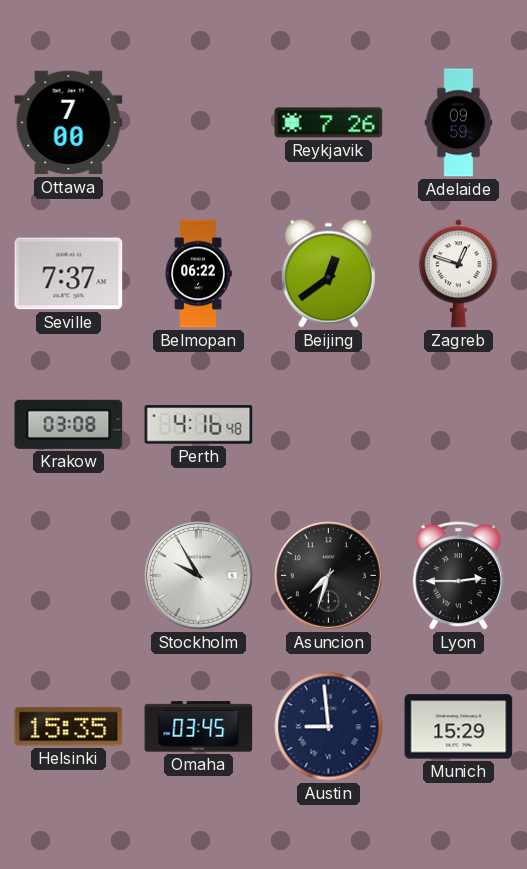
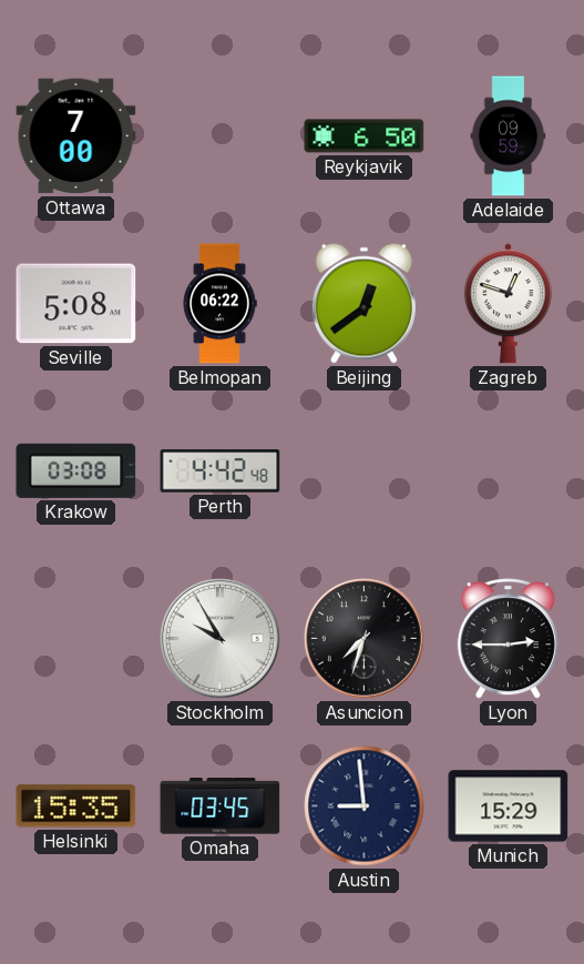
Reykjavik: 7:26 -> 6:50 (365, 136)
Seville: 7:37 -> 5:08 (76, 304)
Perth: 4:16 -> 4:42 (221, 471)
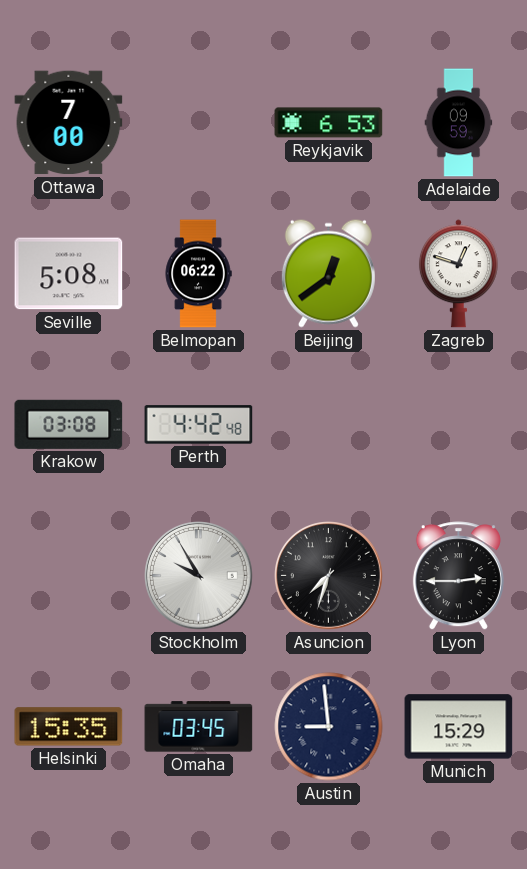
Reykjavik: 6:50 -> 6:53 (329, 123)
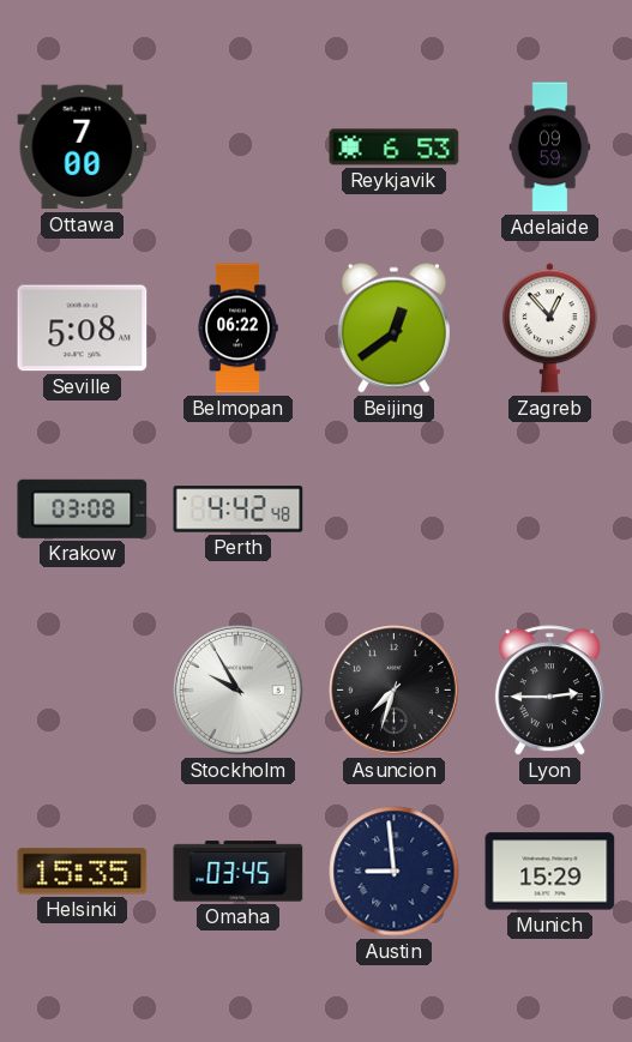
Zagreb: 12:48 -> 12:53 (549, 329)
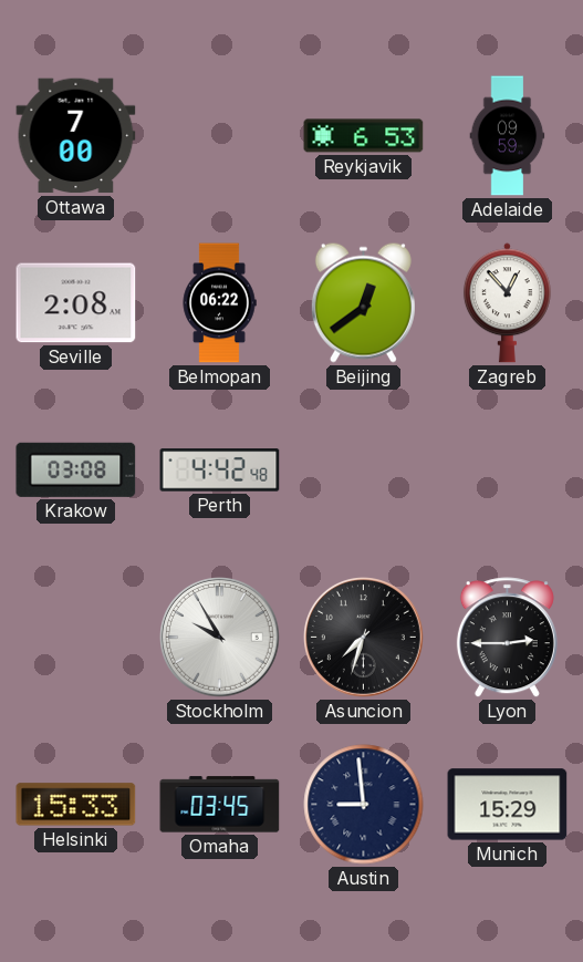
Seville: 5:08 -> 2:08 (76, 303)
Helsinki: 15:35 -> 15:33 (76, 805)
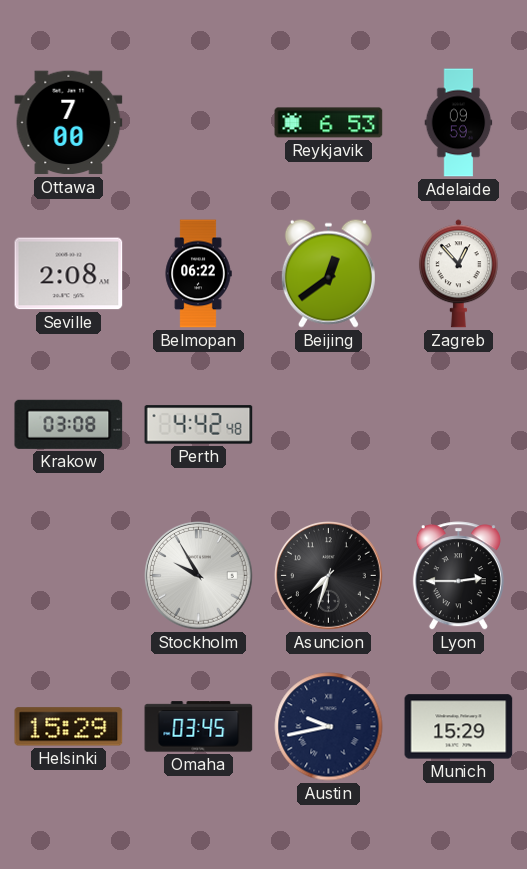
Helsinki: 15:33 -> 15:29 (69, 727)
Austin: 8:59 -> 9:43 (329, 727)
